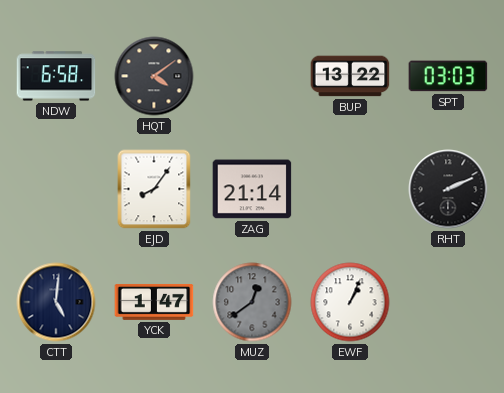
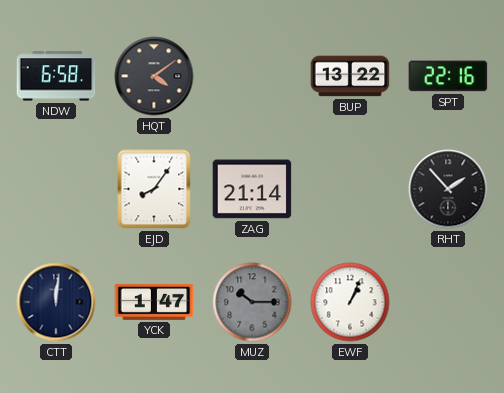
SPT: 03:03 -> 22:16 (448, 76)
RHT: 2:11 -> 1:53 (448, 189)
CTT: 5:01 -> 12:01 (56, 302)
MUZ: 12:39 -> 10:15 (252, 302)
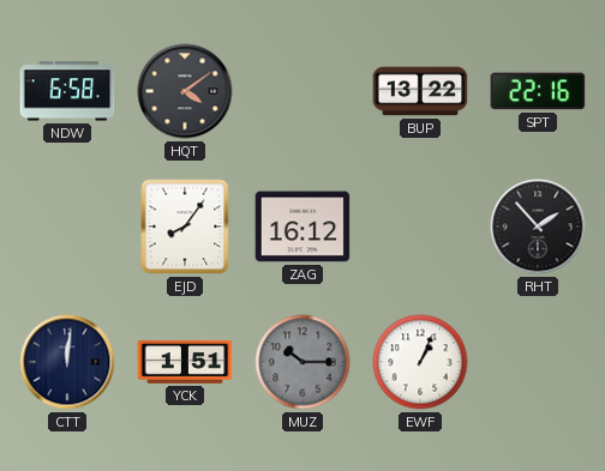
ZAG: 21:14 -> 16:12 (302, 227)
YCK: 1:47 -> 1:51 (185, 362)
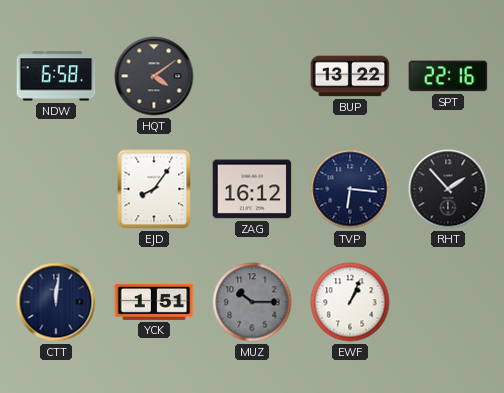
TVP: none -> 6:16 (350, 189)
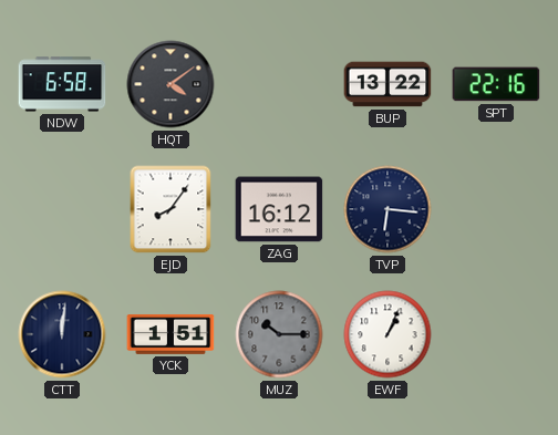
RHT: 1:53 -> none (448, 189)
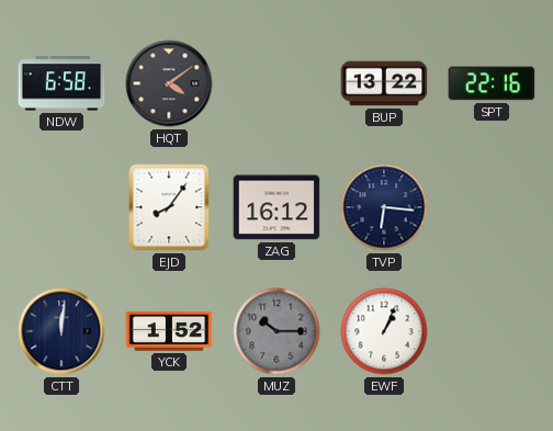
YCK: 1:51 -> 1:52 (169, 331)
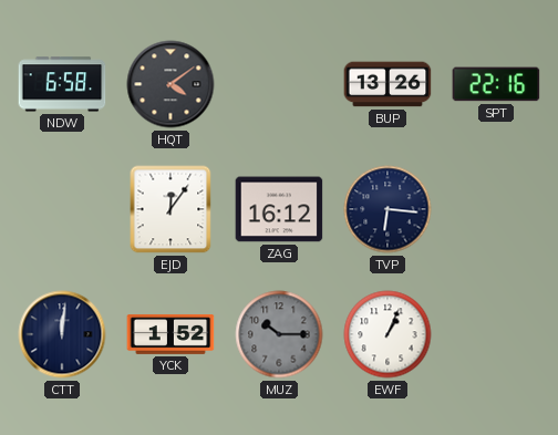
BUP: 13:22 -> 13:26 (387, 84)
EJD: 8:06 -> 12:06 (170, 209)
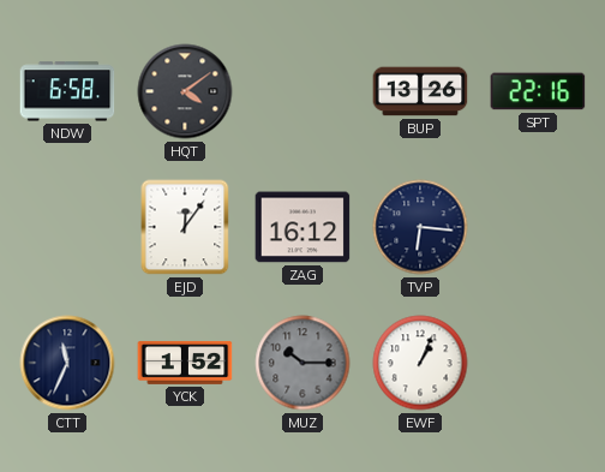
CTT: 12:01 -> 11:34 (67, 363)
